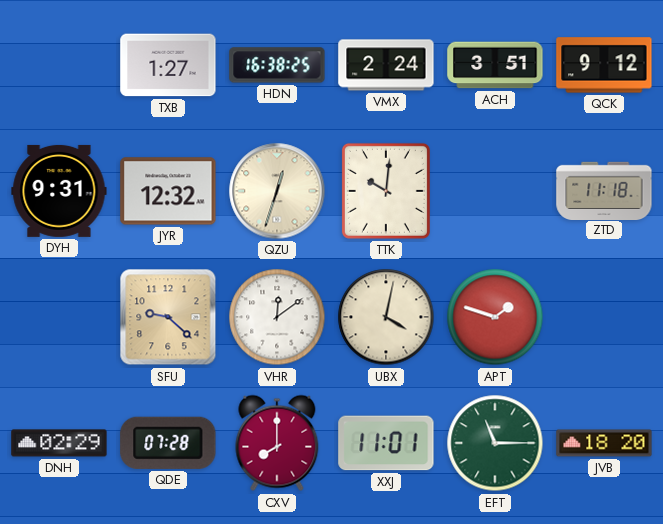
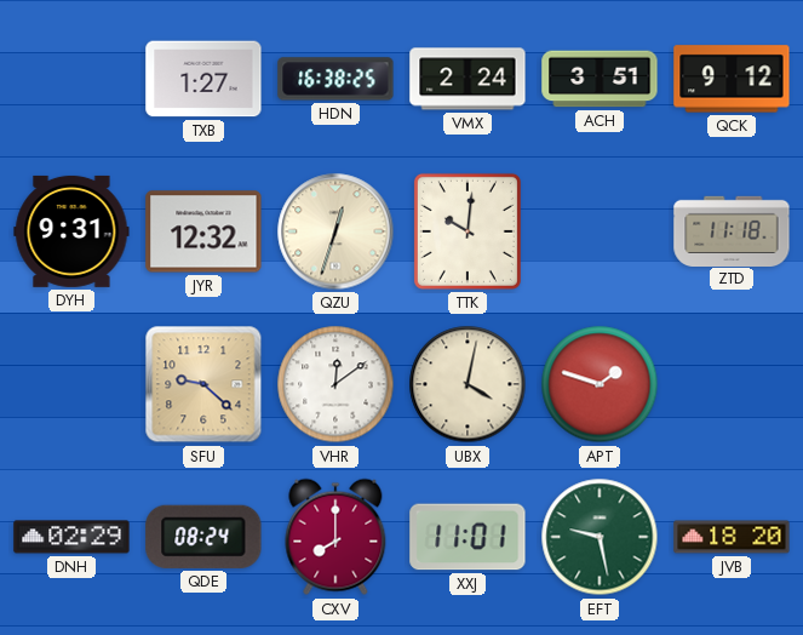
QDE: 07:28 -> 08:24 (203, 537)
EFT: 11:15 -> 9:28 (600, 537)
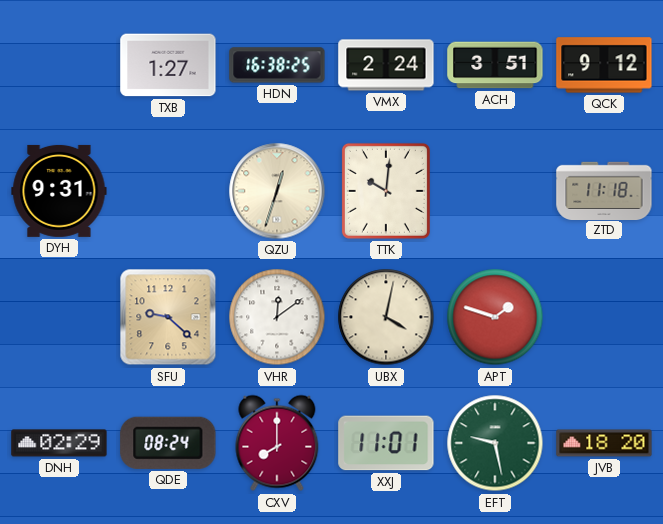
JYR: 12:32 -> none (203, 231)
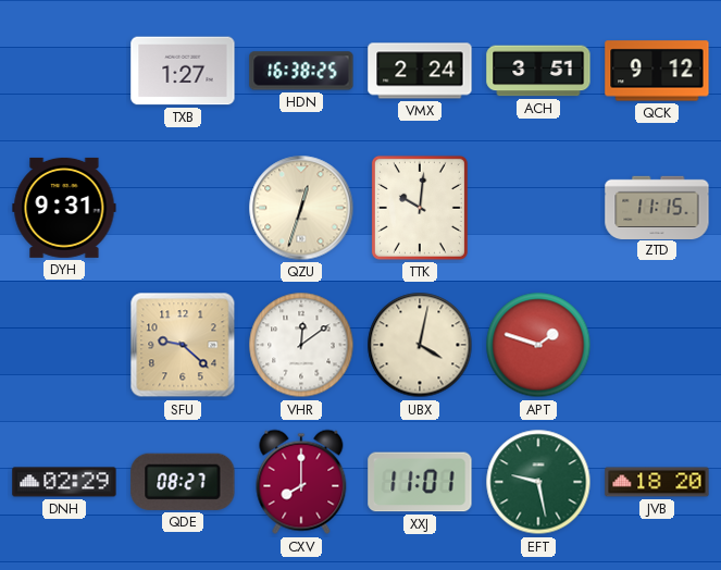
ZTD: 11:18 -> 11:15 (657, 207)
QDE: 08:24 -> 08:27 (183, 482)
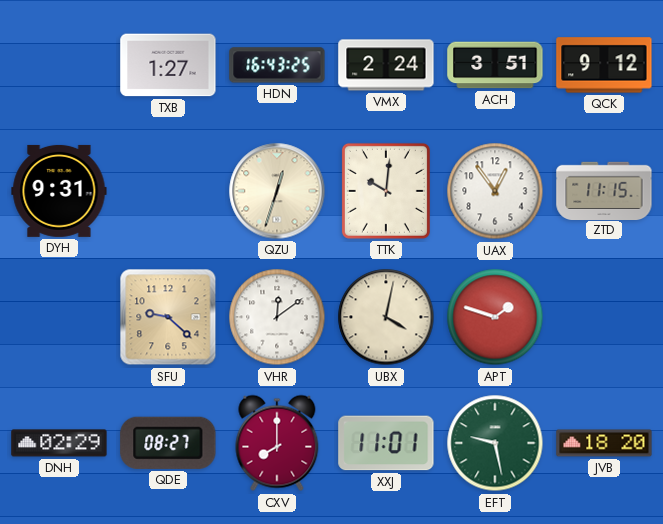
HDN: 16:38 -> 16:43 (277, 65)
UAX: none -> 12:54 (495, 191)
